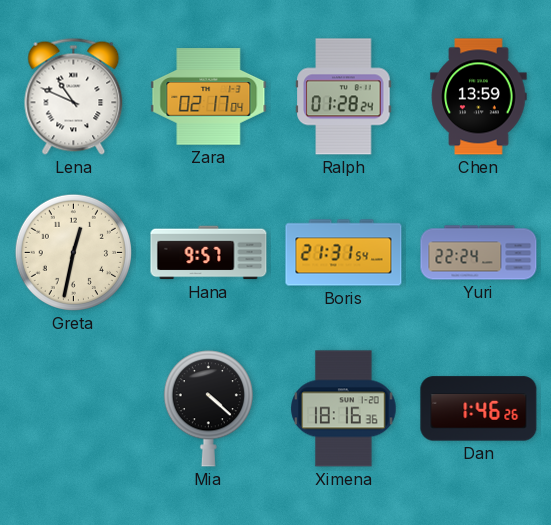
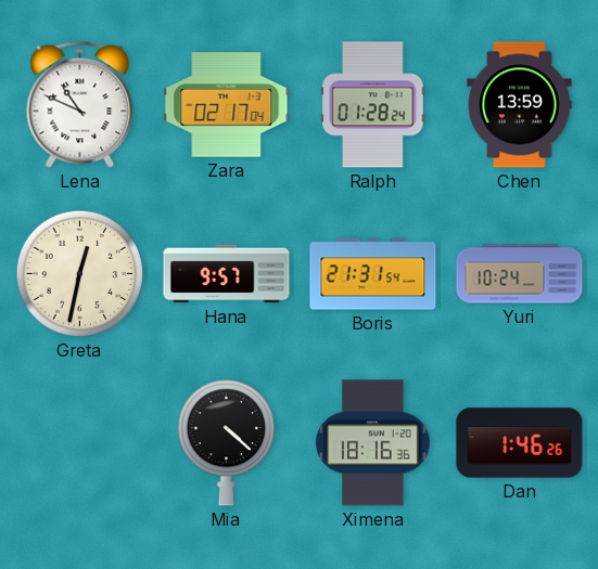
Yuri: 22:24 -> 10:24 (520, 274)
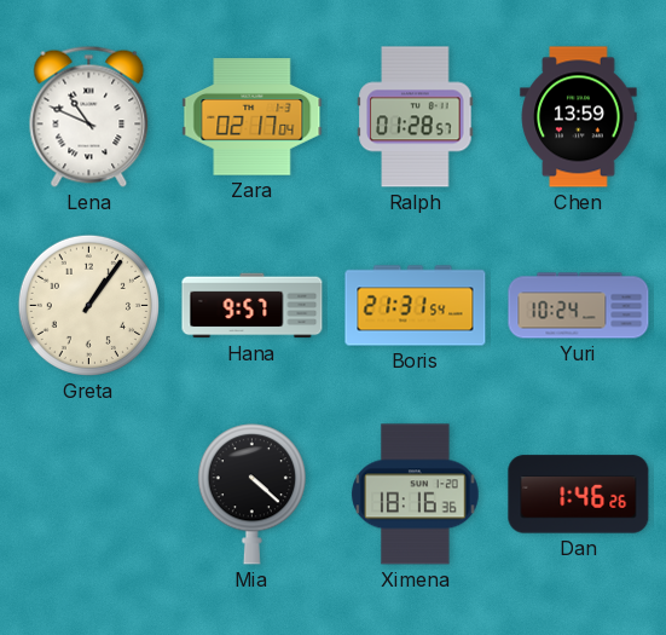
Ralph: 01:28:24 -> 01:28:57 (416, 117)
Greta: 12:32 -> 1:06 (88, 305)
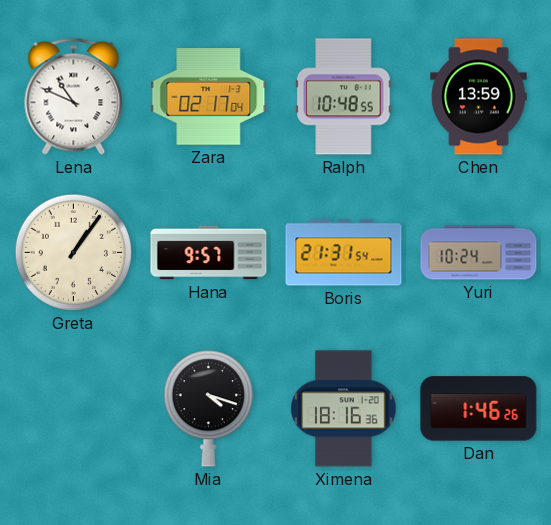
Ralph: 01:28 -> 10:48 (344, 97)
Mia: 4:22 -> 4:18 (208, 409)
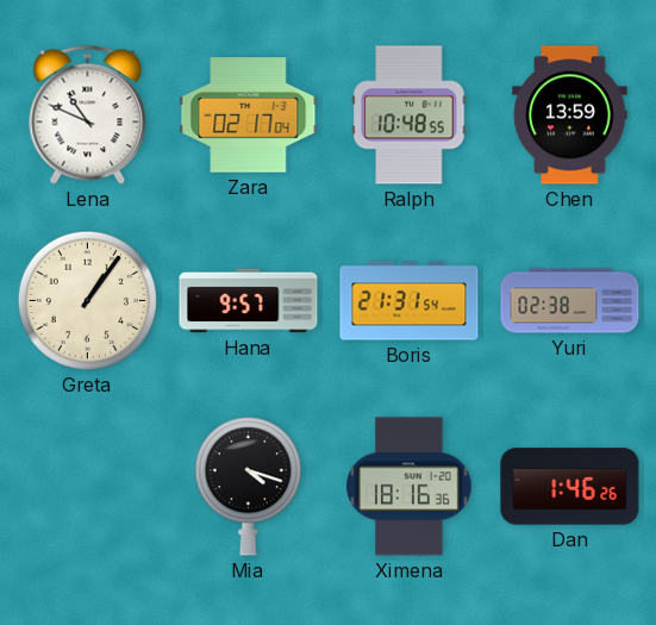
Yuri: 10:24 -> 02:38 (570, 301)
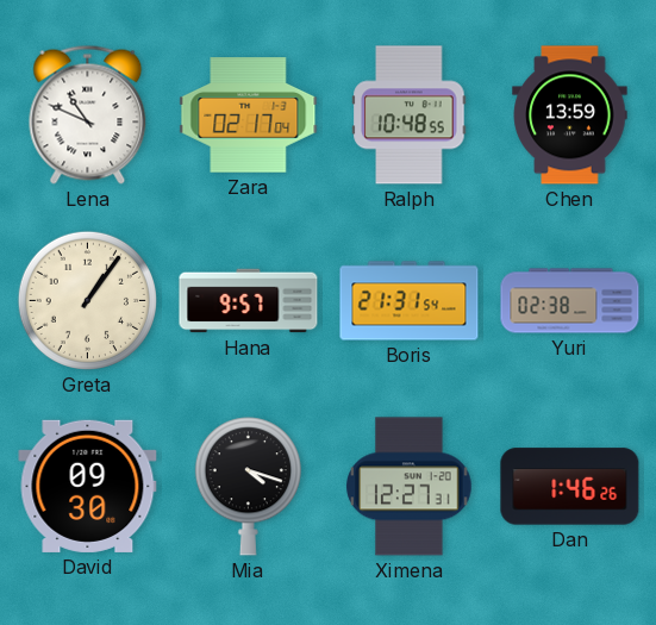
David: none -> 09:30 (88, 486)
Ximena: 18:16 -> 12:27 (410, 487)
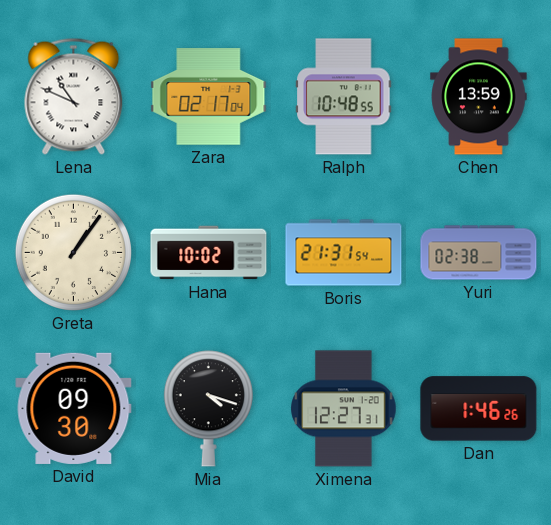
Hana: 9:57 -> 10:02 (209, 253)
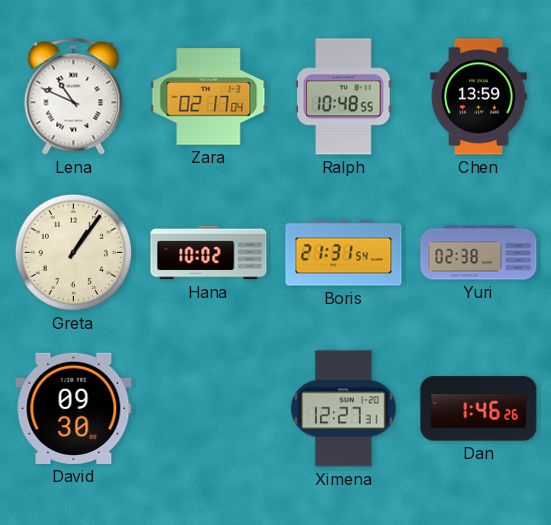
Mia: 4:18 -> none (208, 409)
